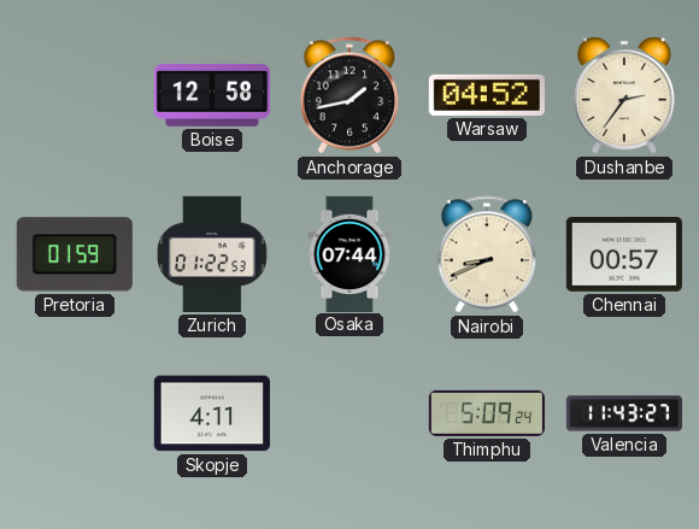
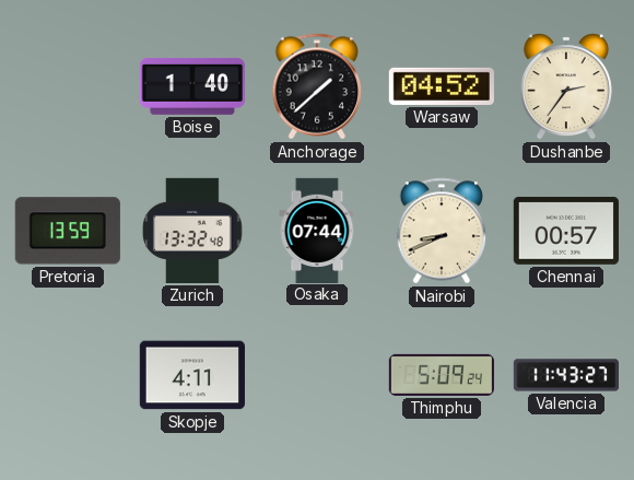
Boise: 12:58 -> 1:40 (192, 86)
Anchorage: 1:43 -> 1:38 (317, 86)
Pretoria: 01:59 -> 13:59 (68, 231)
Zurich: 01:22 -> 13:32 (192, 231)
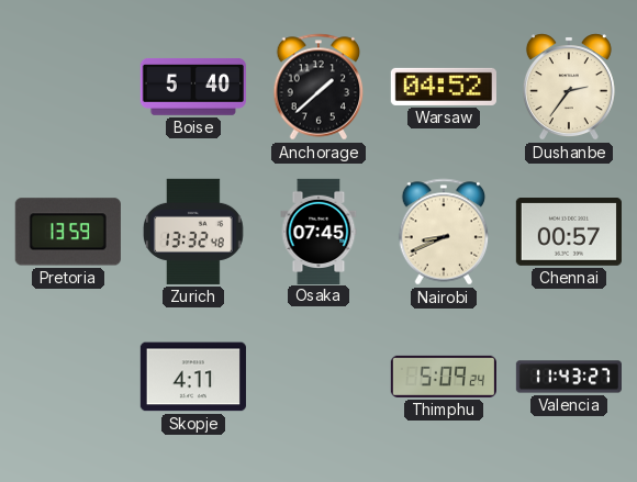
Boise: 1:40 -> 5:40 (193, 87)
Osaka: 07:44 -> 07:45 (318, 231)
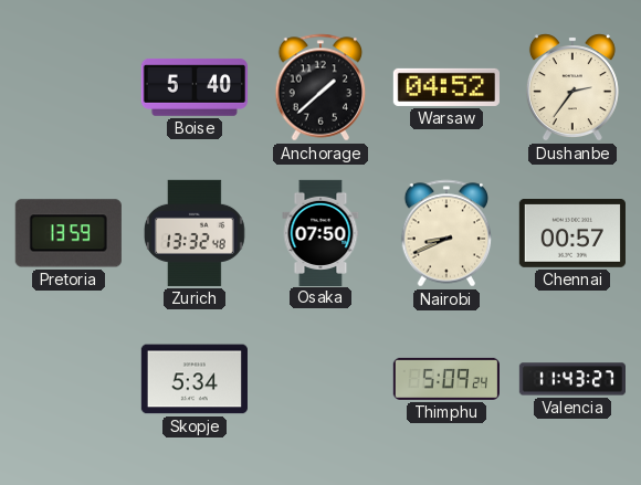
Osaka: 07:45 -> 07:50 (320, 232)
Skopje: 4:11 -> 5:34 (195, 379)
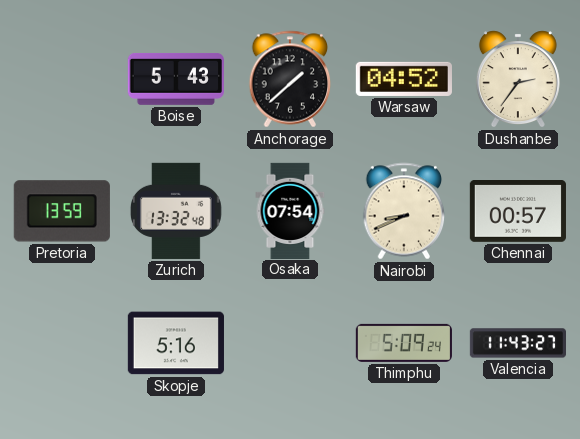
Boise: 5:40 -> 5:43 (176, 79)
Osaka: 07:50 -> 07:54 (290, 210)
Skopje: 5:34 -> 5:16 (176, 343)
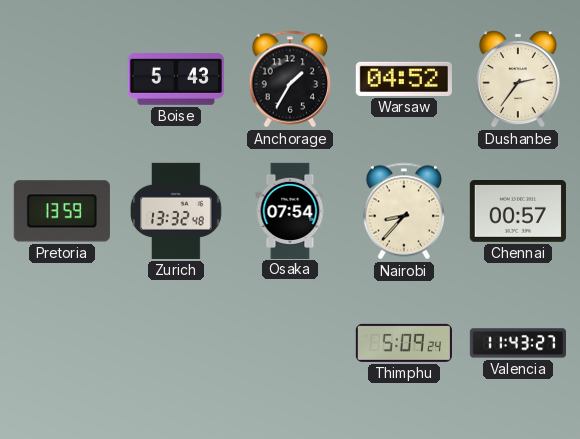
Anchorage: 1:38 -> 1:35 (290, 79)
Nairobi: 8:41 -> 8:37 (404, 211)
Skopje: 5:16 -> none (176, 343)
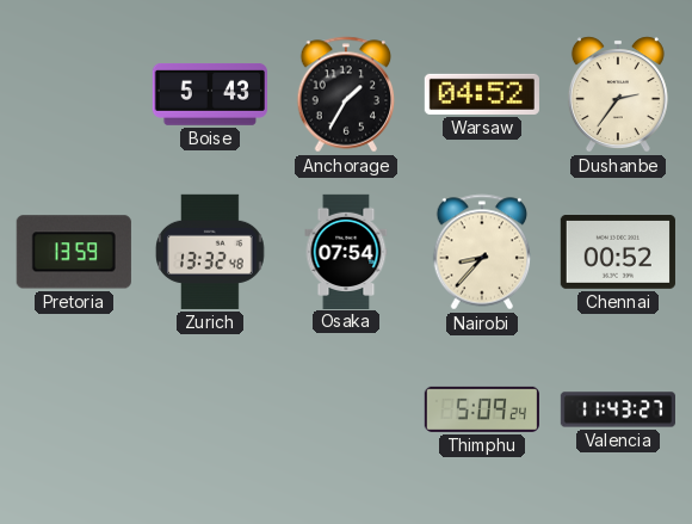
Chennai: 00:57 -> 00:52 (618, 253)
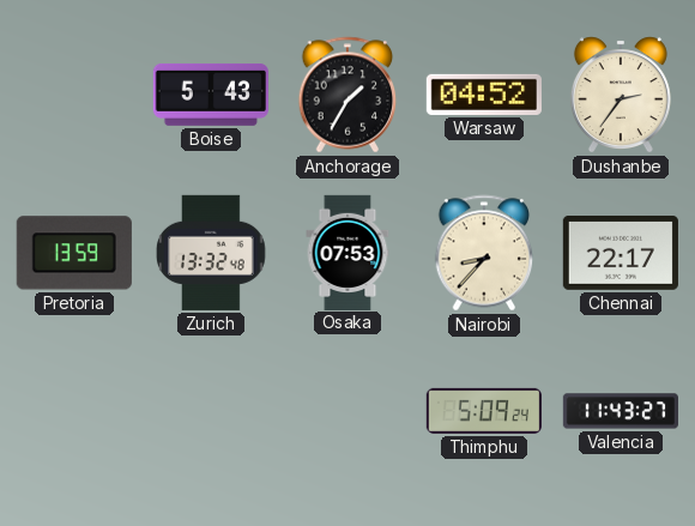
Osaka: 07:54 -> 07:53 (347, 252)
Chennai: 00:52 -> 22:17 (621, 254)
